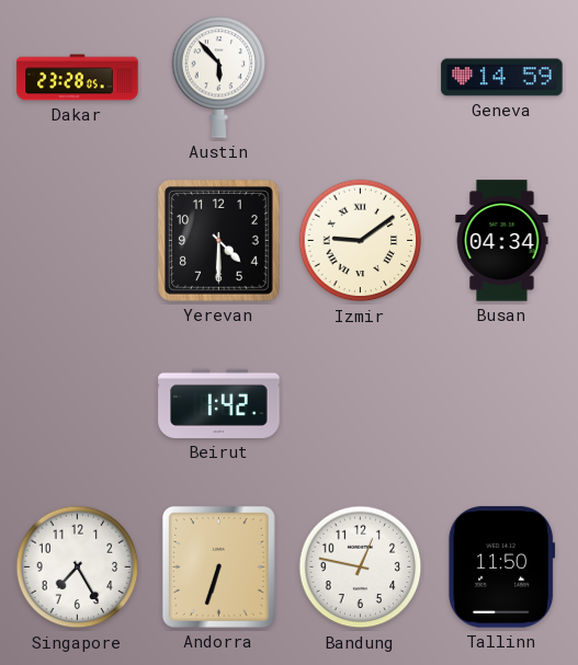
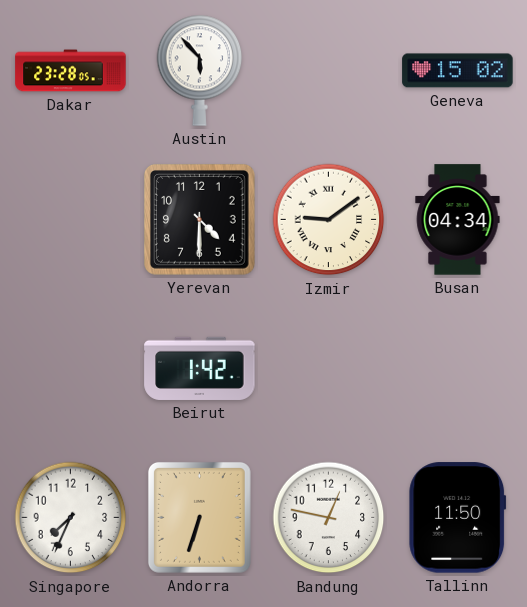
Geneva: 14:59 -> 15:02 (458, 71)
Singapore: 7:25 -> 7:34 (71, 518)
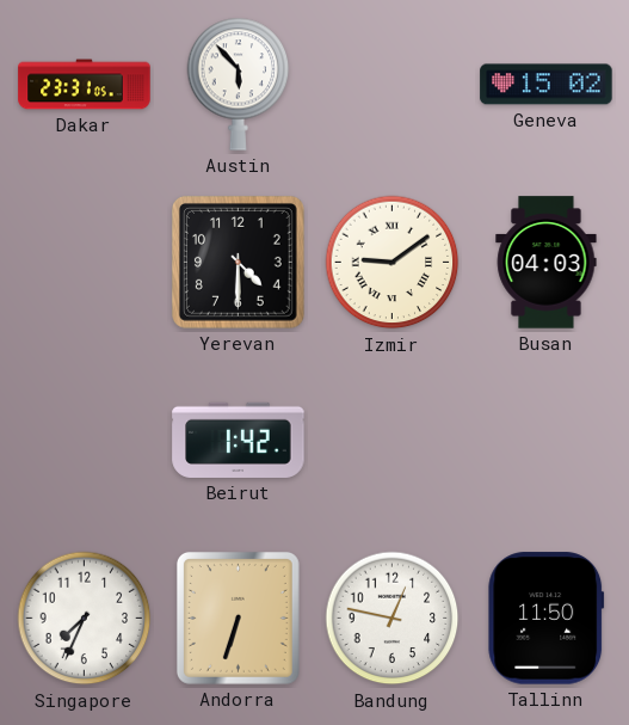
Dakar: 23:28 -> 23:31 (85, 85)
Busan: 04:34 -> 04:03 (547, 263)
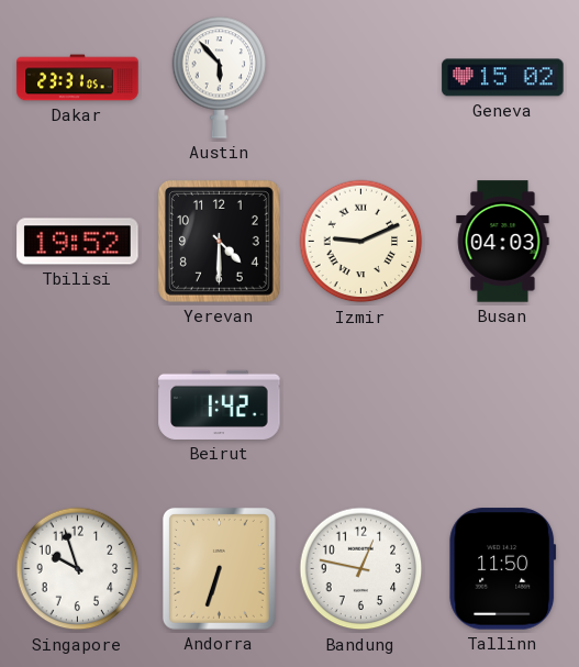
Tbilisi: none -> 19:52 (78, 242)
Izmir: 9:09 -> 9:11 (361, 242)
Singapore: 7:34 -> 9:57 (78, 569)
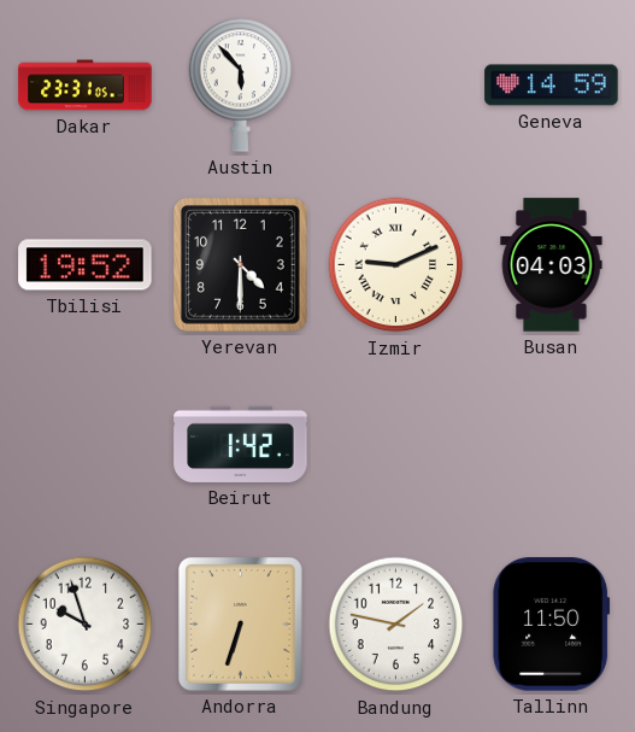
Geneva: 15:02 -> 14:59 (552, 86)
Bandung: 12:47 -> 1:47 (396, 625)
